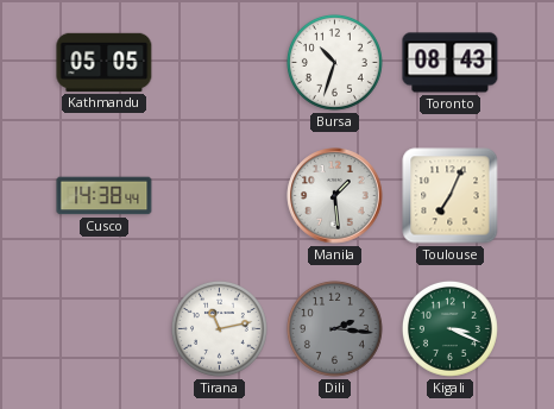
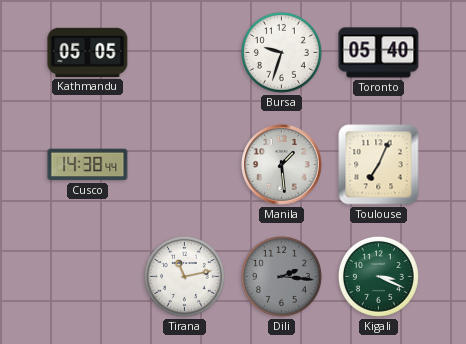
Bursa: 10:33 -> 9:33 (281, 52)
Toronto: 08:43 -> 05:40 (379, 53)
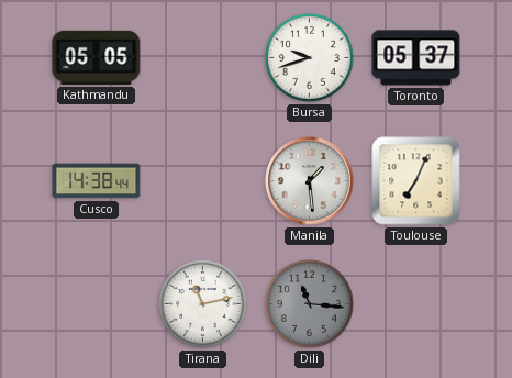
Bursa: 9:33 -> 9:42 (309, 57)
Toronto: 05:40 -> 05:37 (416, 58)
Dili: 2:16 -> 11:16 (309, 303)
Kigali: 3:19 -> none (378, 276)
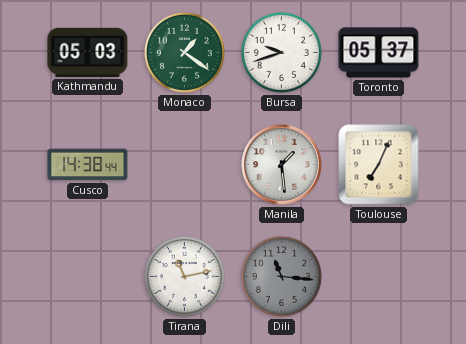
Kathmandu: 05:05 -> 05:03 (88, 52)
Monaco: none -> 1:21 (184, 52)
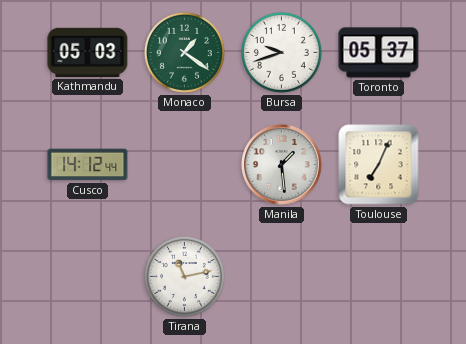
Cusco: 14:38 -> 14:12 (88, 165)
Dili: 11:16 -> none (281, 276)
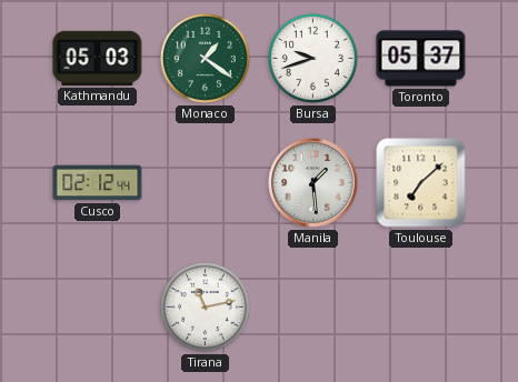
Cusco: 14:12 -> 02:12 (98, 183)
Toulouse: 7:04 -> 7:08 (421, 183)
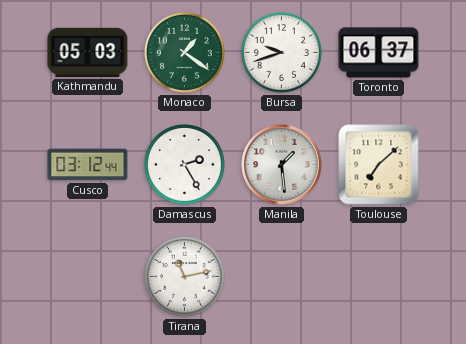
Toronto: 05:37 -> 06:37 (379, 53)
Cusco: 02:12 -> 03:12 (88, 165)
Damascus: none -> 2:25 (184, 164)
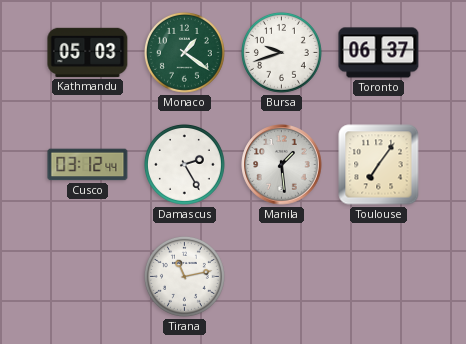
Toulouse: 7:08 -> 7:06 (379, 165)
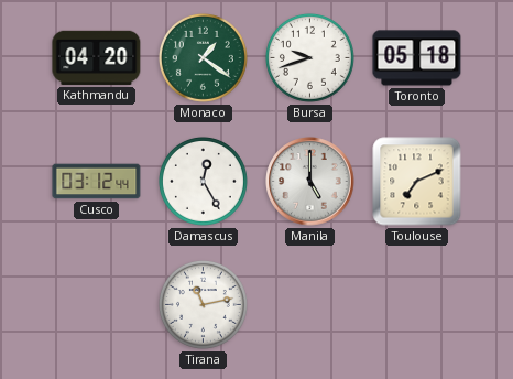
Kathmandu: 05:03 -> 04:20 (97, 57)
Toronto: 06:37 -> 05:18 (417, 58)
Damascus: 2:25 -> 12:25 (203, 181)
Manila: 1:29 -> 5:00 (310, 182)
Toulouse: 7:06 -> 7:11 (417, 182)
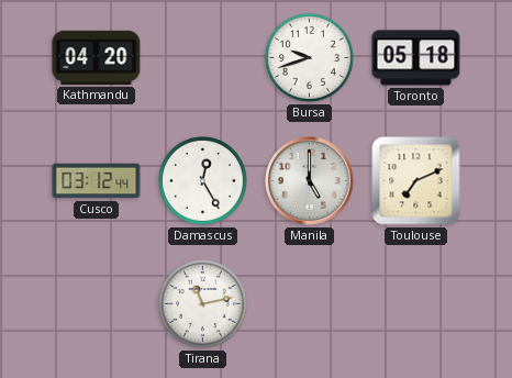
Monaco: 1:21 -> none (203, 57)
